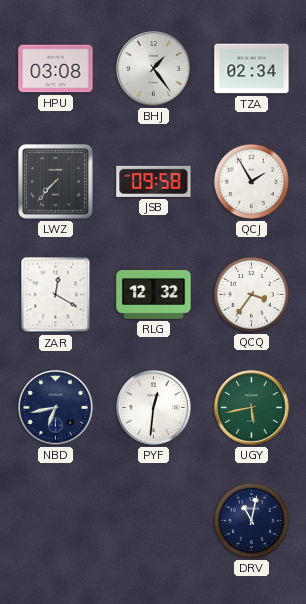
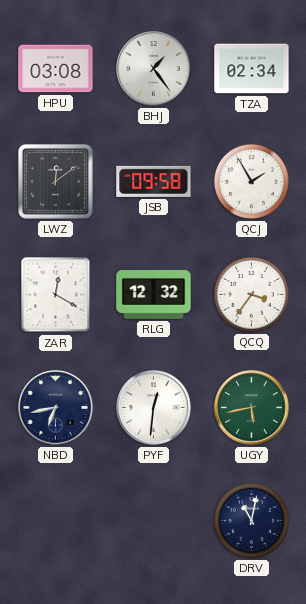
LWZ: 7:37 -> 12:09 (56, 182)
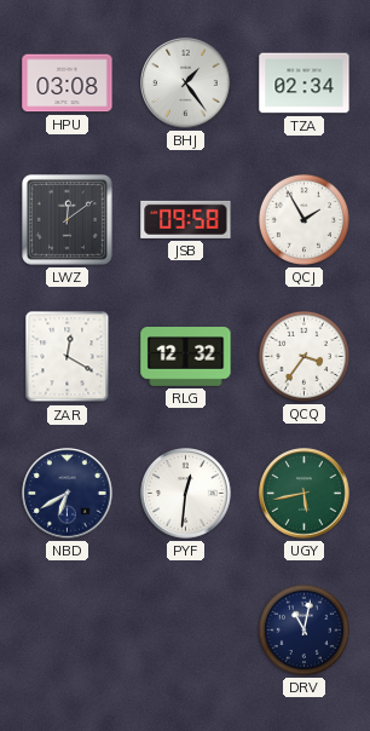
NBD: 6:43 -> 6:40 (68, 494)
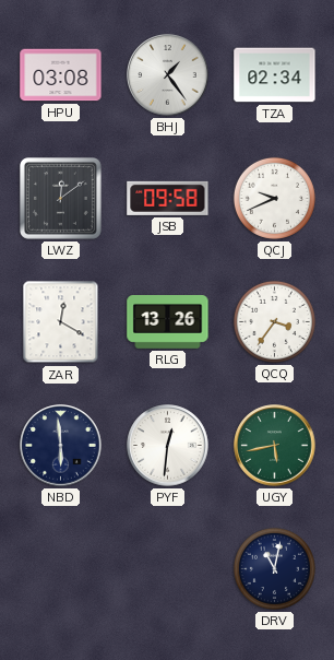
QCJ: 1:55 -> 9:41 (274, 198)
RLG: 12:32 -> 13:26 (168, 322)
NBD: 6:40 -> 5:59 (61, 446)
